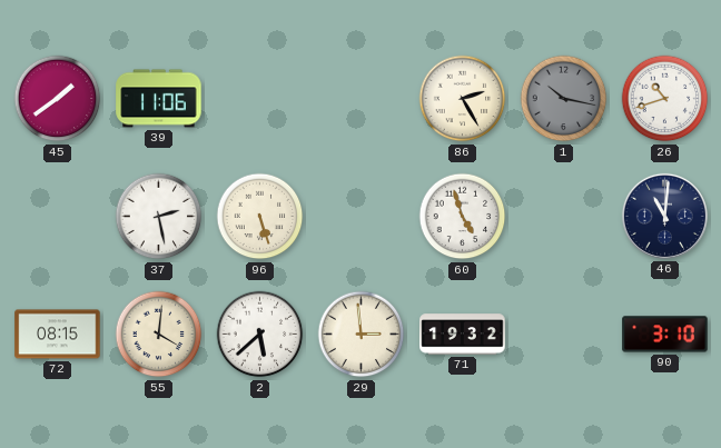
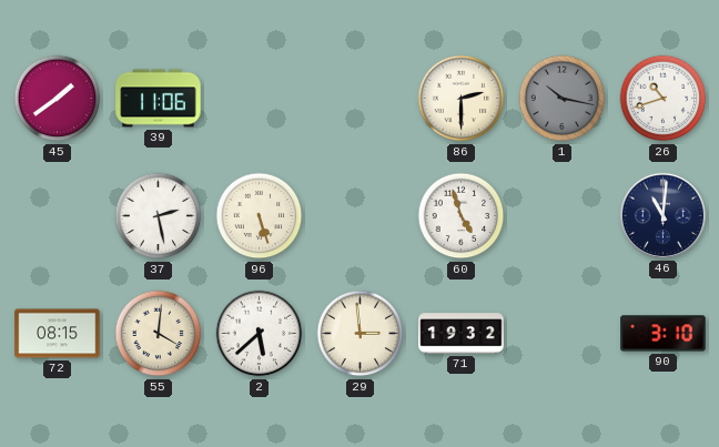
86: 2:25 -> 2:30 (462, 99)
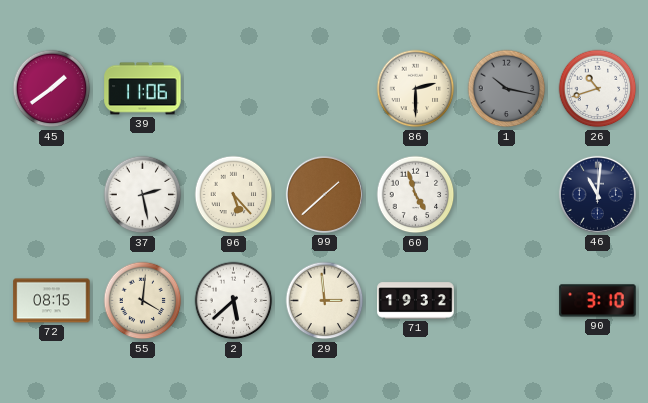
96: 5:27 -> 5:23 (234, 195)
99: none -> 1:38 (324, 194)
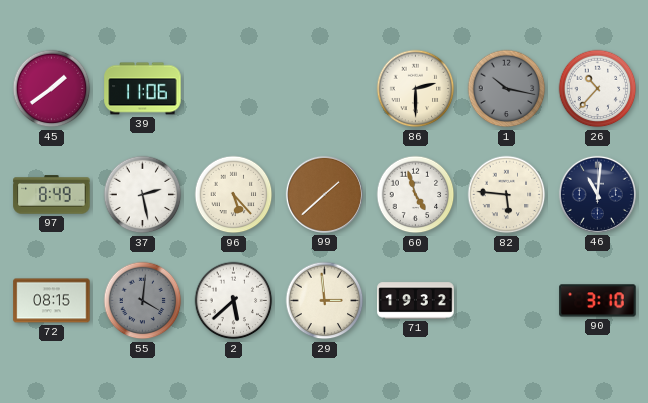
26: 10:42 -> 10:37 (598, 89)
97: none -> 8:49 (52, 195)
82: none -> 5:46 (507, 195)
55 dial: cream -> grey (143, 301)
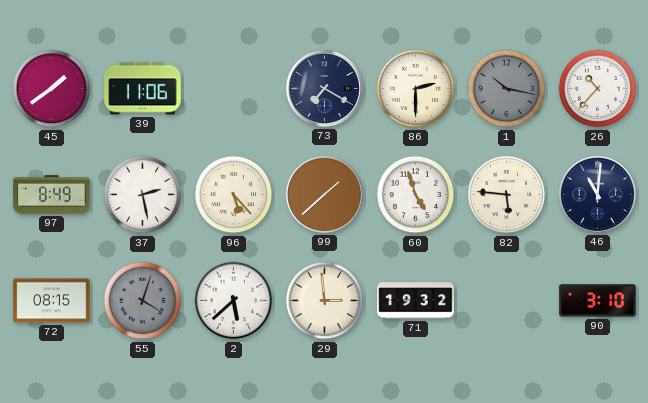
73: none -> 7:20 (324, 88)
55: 4:01 -> 4:03 (143, 301)
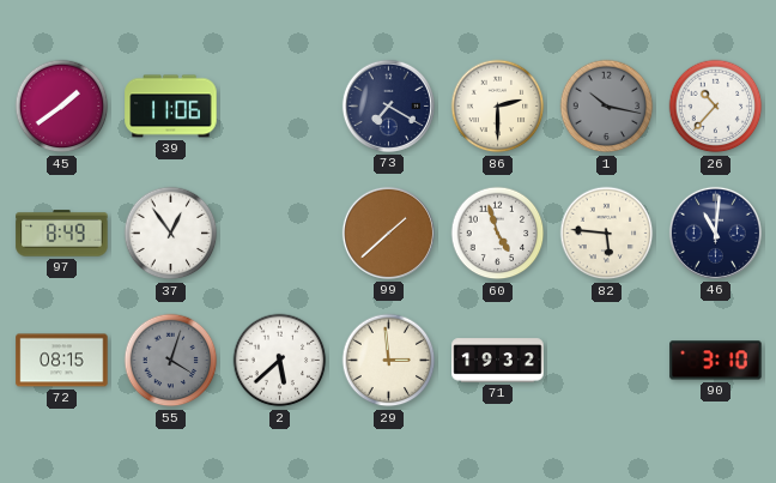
37: 2:28 -> 12:54 (171, 234)
96: 5:23 -> none (234, 195)
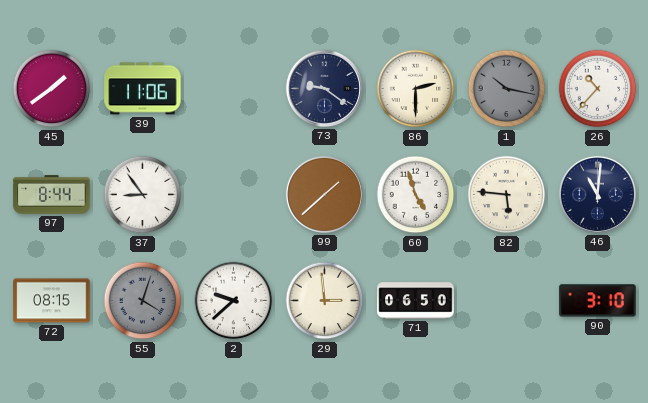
73: 7:20 -> 9:21 (324, 88)
97: 8:49 -> 8:44 (52, 195)
37: 12:54 -> 8:54 (143, 195)
2: 5:38 -> 9:38 (234, 301)
71: 19:32 -> 06:50 (416, 301)
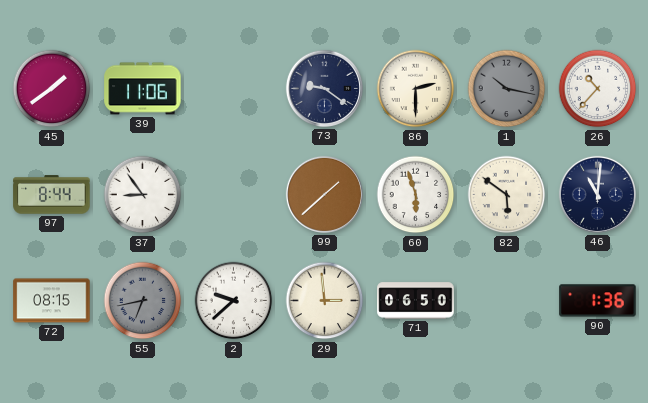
60: 4:57 -> 5:57 (416, 195)
82: 5:46 -> 5:51 (507, 195)
55: 4:03 -> 6:43 (143, 301)
90: 3:10 -> 1:36 (598, 301)
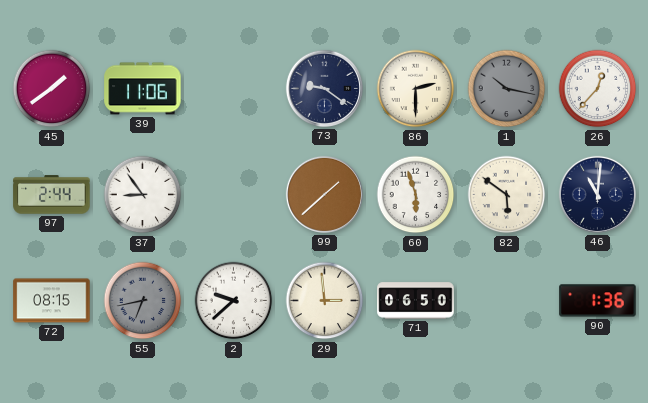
26: 10:37 -> 12:37 (598, 89)
97: 8:44 -> 2:44 (52, 195)
